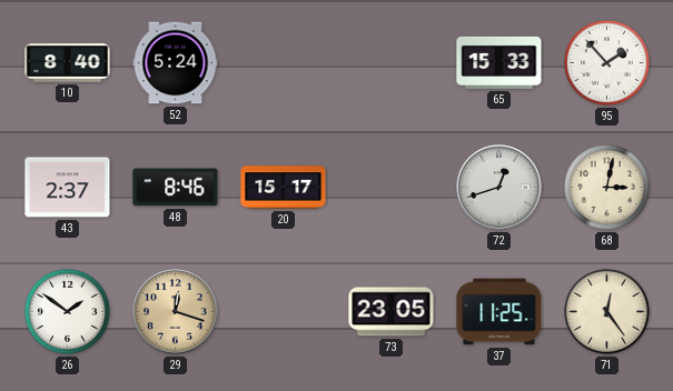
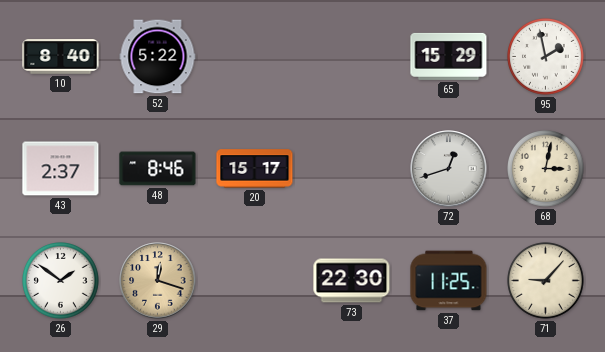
52: 5:24 -> 5:22 (158, 57)
65: 15:33 -> 15:29 (449, 56)
95: 1:53 -> 1:58 (546, 57)
73: 23:05 -> 22:30 (352, 281)
71: 12:24 -> 9:07 (546, 281)
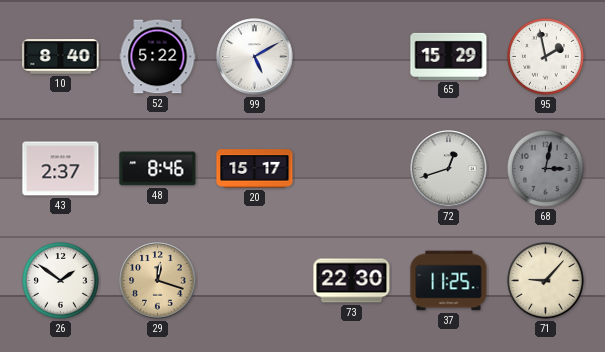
99: none -> 5:10 (255, 57)
68 dial: cream -> grey (546, 169)
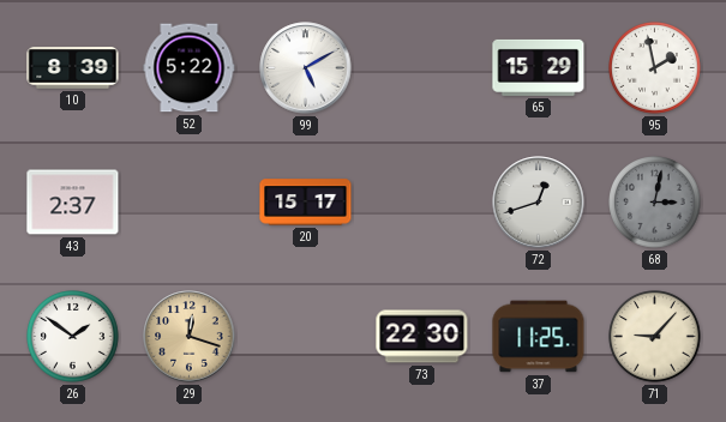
10: 8:40 -> 8:39 (73, 68)
48: 8:46 -> none (158, 169)
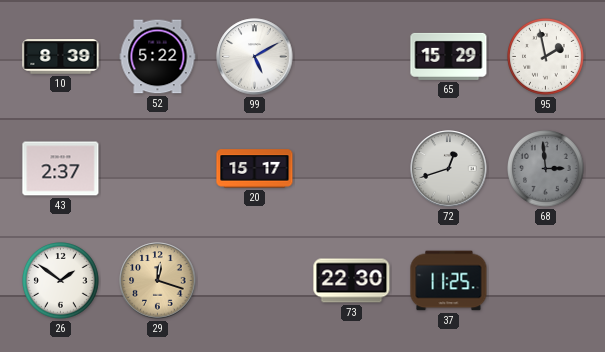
68: 3:02 -> 2:59 (546, 169)
71: 9:07 -> none (655, 337)
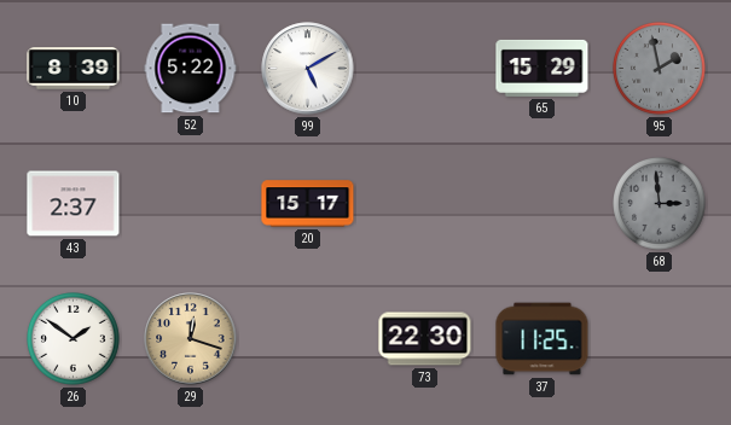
95 dial: white -> grey (660, 69)
72: 12:42 -> none (449, 169)
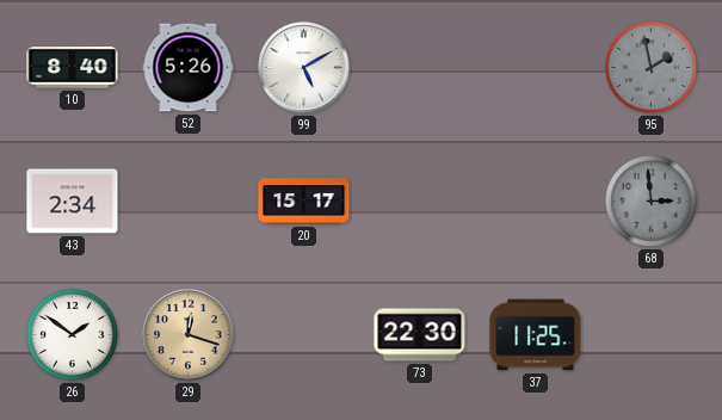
10: 8:39 -> 8:40 (73, 68)
52: 5:22 -> 5:26 (189, 68)
65: 15:29 -> none (543, 68)
43: 2:37 -> 2:34 (73, 202)
